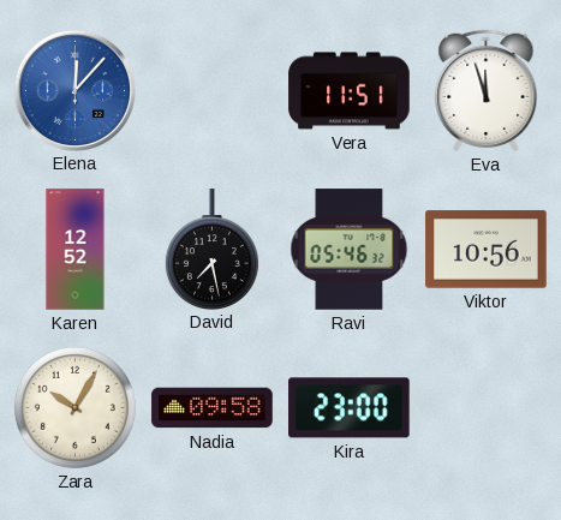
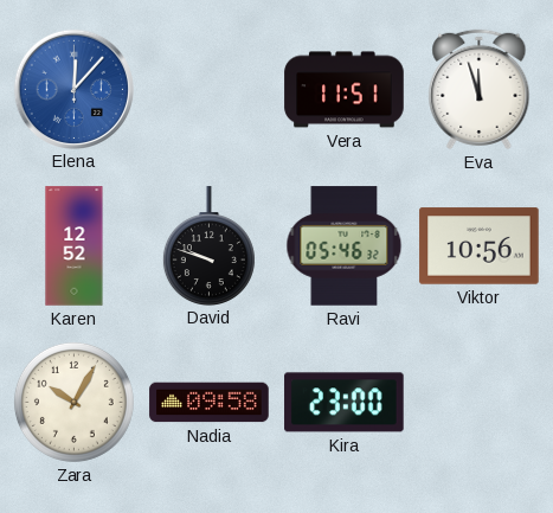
David: 7:28 -> 9:48 (208, 245)
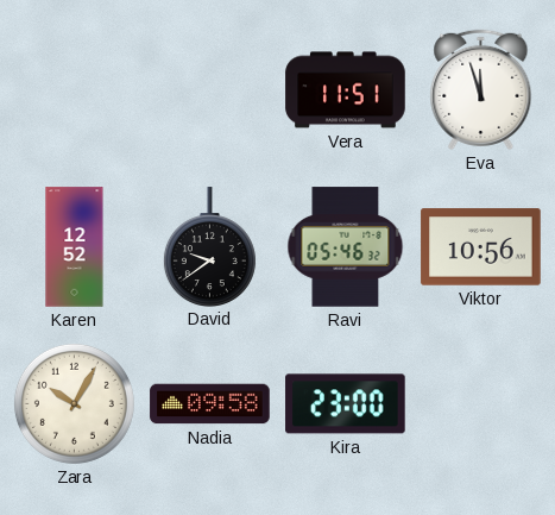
Elena: 12:07 -> none (73, 89)
David: 9:48 -> 9:39 (209, 246)
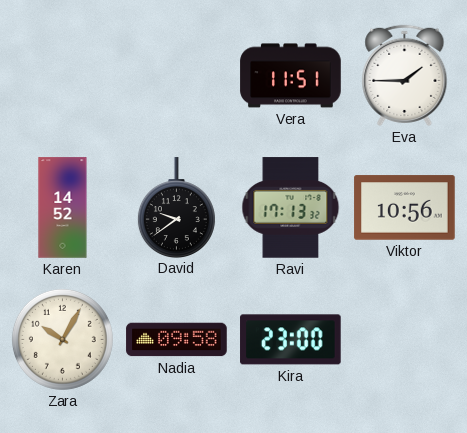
Eva: 11:57 -> 1:45 (405, 75)
Karen: 12:52 -> 14:52 (63, 208)
Ravi: 05:46 -> 17:13 (291, 208)
